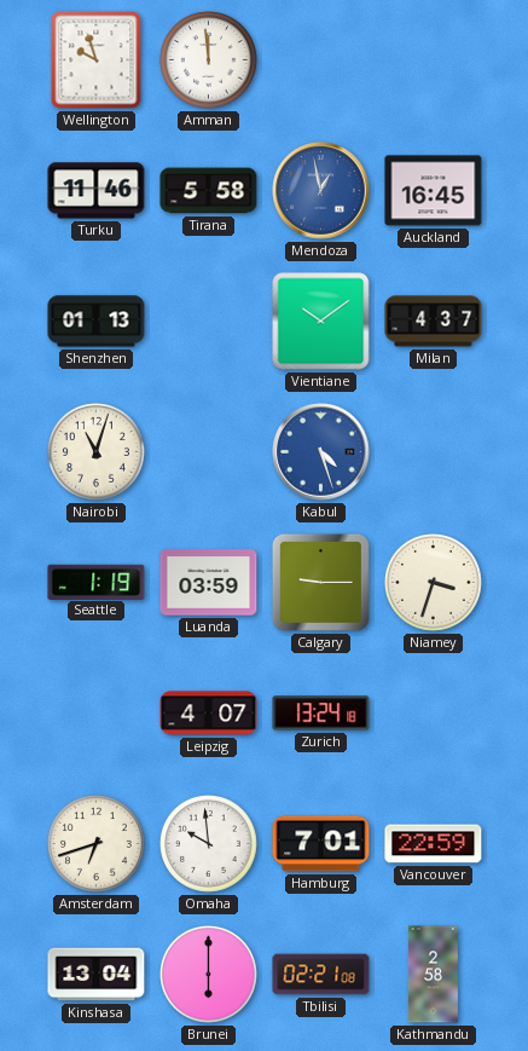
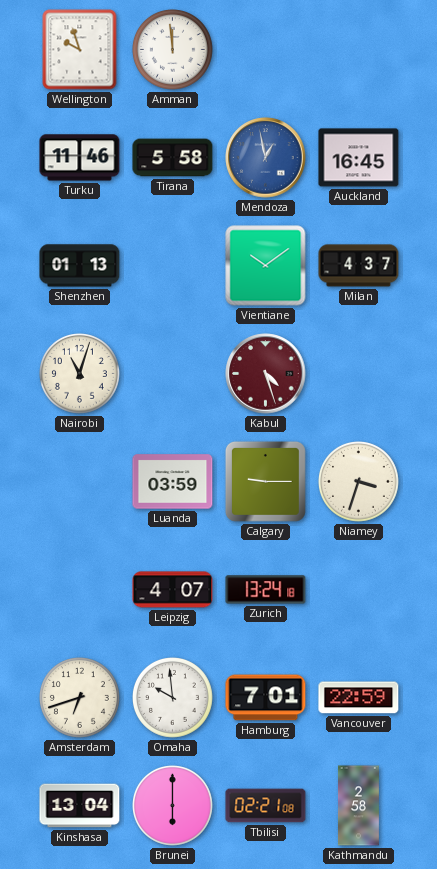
Kabul dial: blue -> burgundy (266, 374)
Seattle: 1:19 -> none (97, 582)
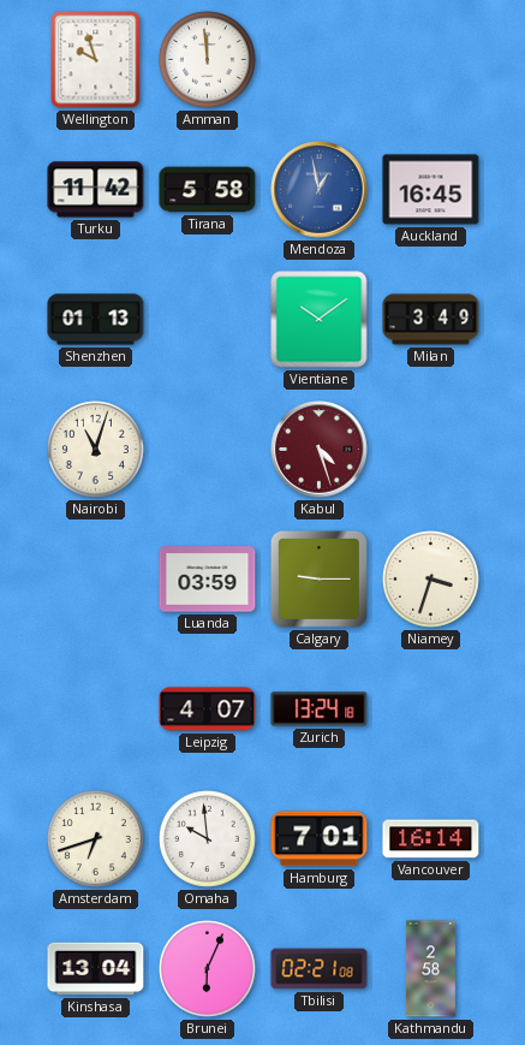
Turku: 11:46 -> 11:42 (96, 190)
Milan: 4:37 -> 3:49 (431, 320)
Vancouver: 22:59 -> 16:14 (431, 839)
Brunei: 6:00 -> 6:04 (208, 969)
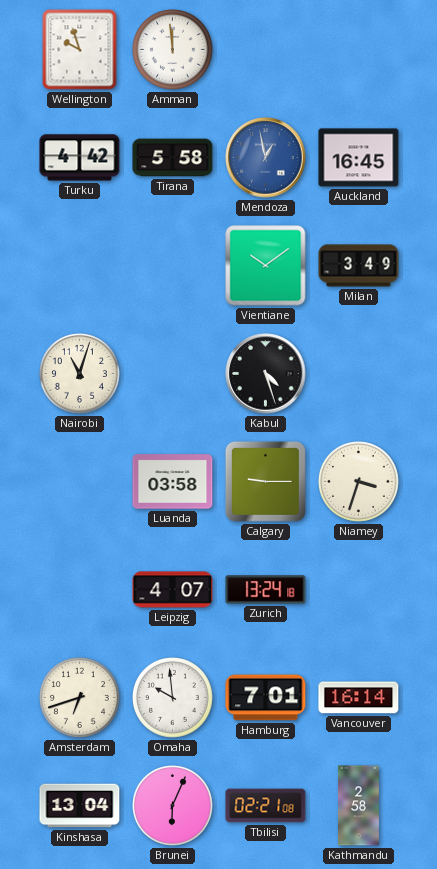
Turku: 11:42 -> 4:42 (80, 158)
Shenzhen: 01:13 -> none (96, 320)
Kabul dial: burgundy -> black (266, 374)
Luanda: 03:59 -> 03:58 (173, 482)
